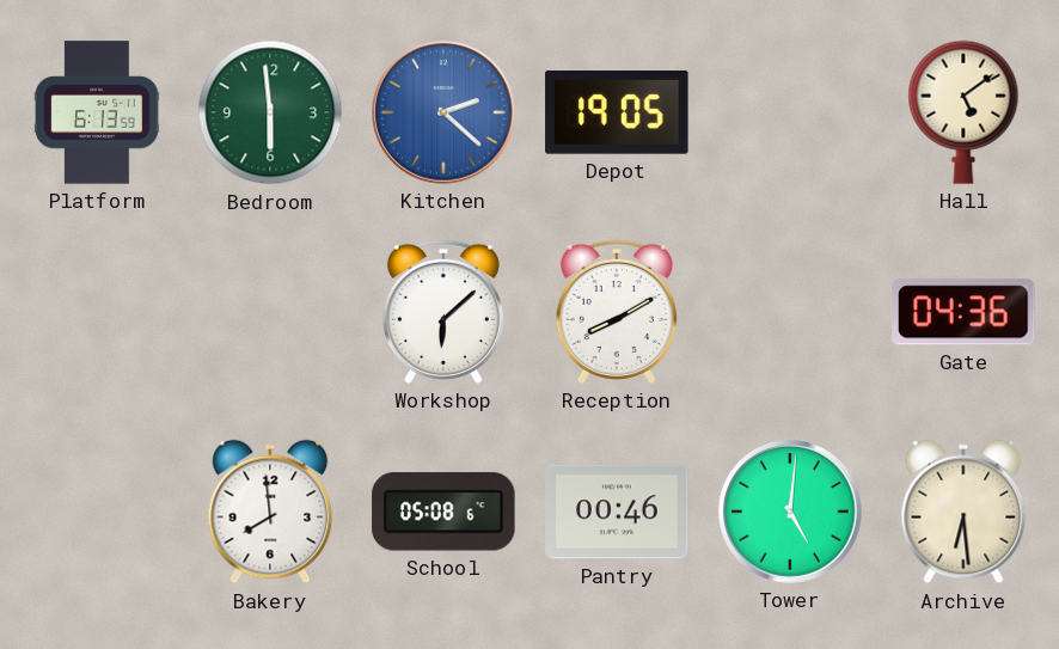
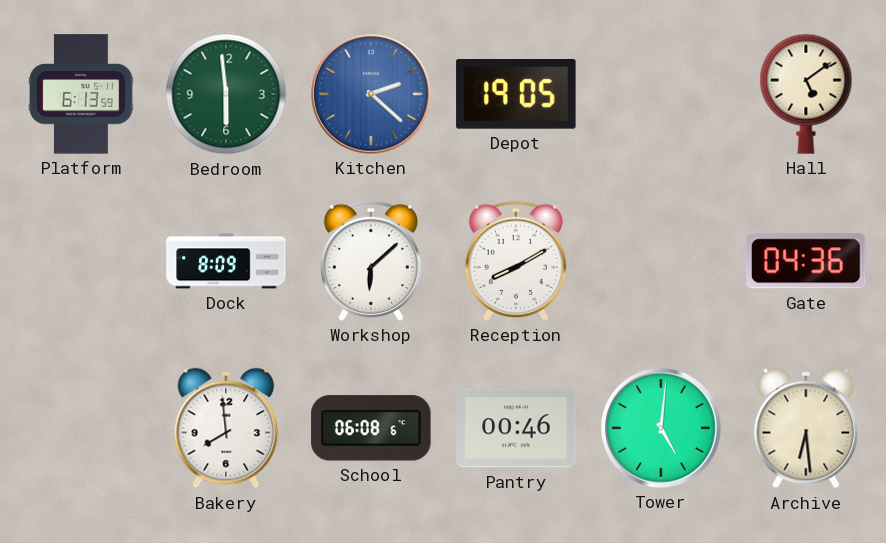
Dock: none -> 8:09 (226, 261)
School: 05:08 -> 06:08 (371, 428)
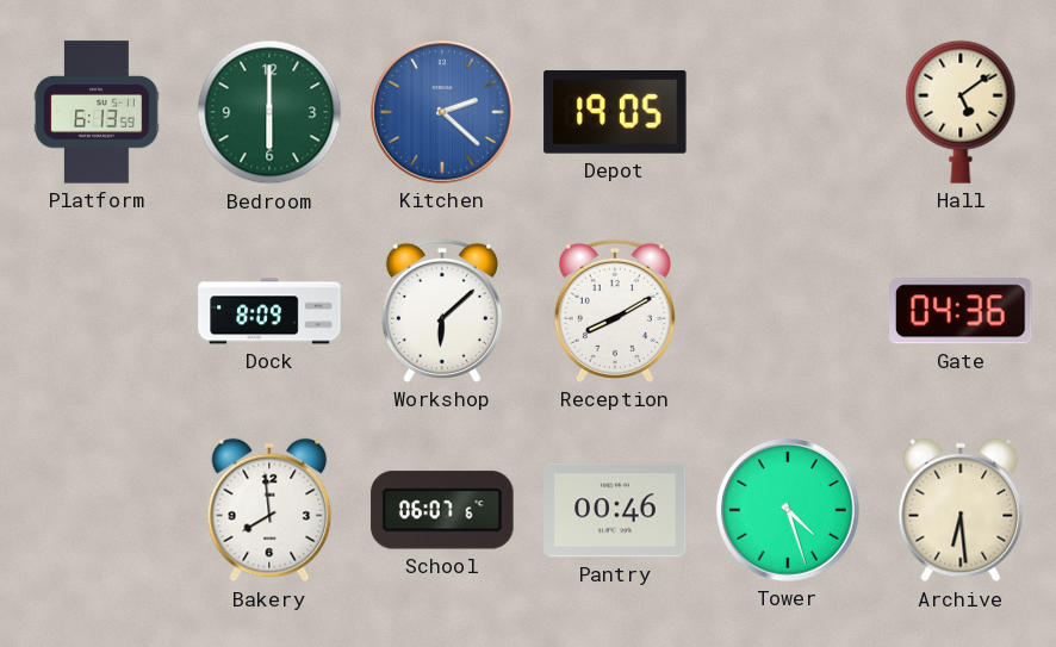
Bedroom: 5:59 -> 6:00 (269, 112)
School: 06:08 -> 06:07 (442, 510)
Tower: 5:01 -> 4:27 (788, 510)
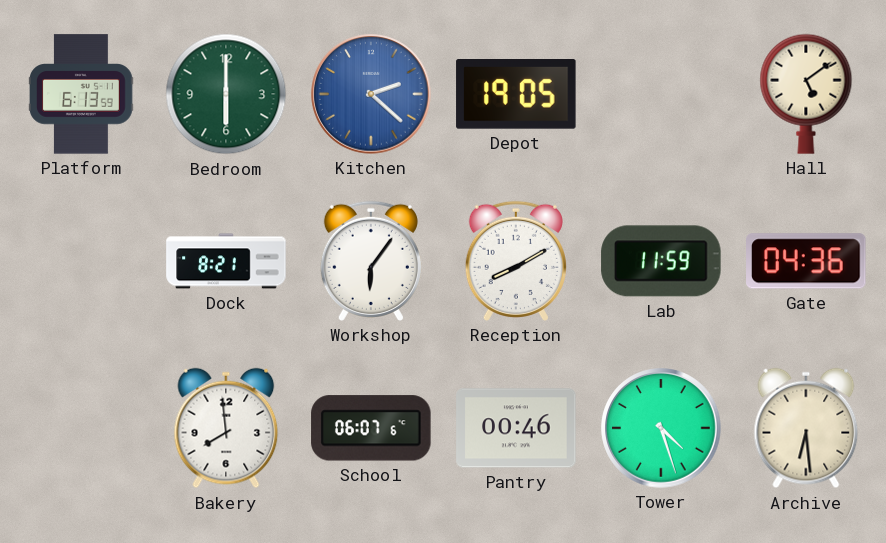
Dock: 8:09 -> 8:21 (226, 261)
Workshop: 6:08 -> 6:06 (371, 261)
Lab: none -> 11:59 (661, 261)
